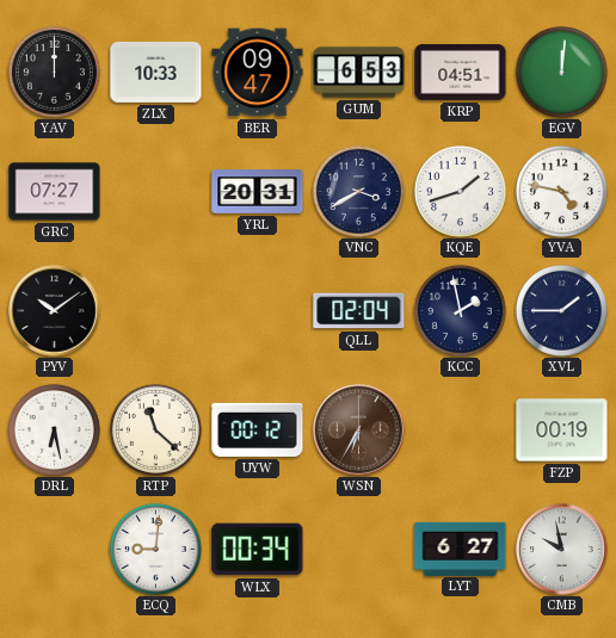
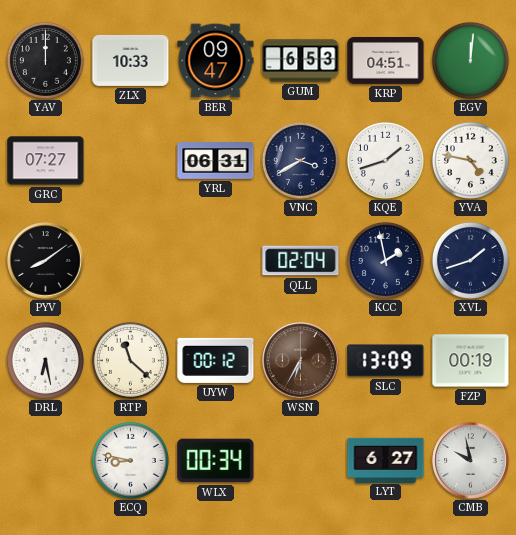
YRL: 20:31 -> 06:31 (216, 161)
PYV: 10:09 -> 8:09 (46, 261)
XVL: 1:45 -> 1:42 (470, 260)
SLC: none -> 13:09 (386, 361)
ECQ: 9:01 -> 8:47 (130, 460)
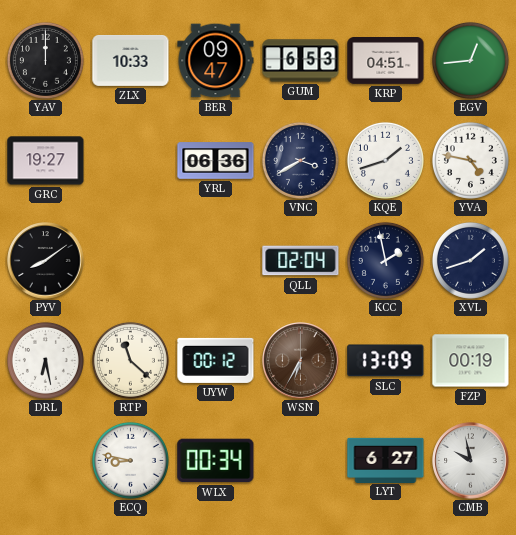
EGV: 12:01 -> 12:44 (470, 60)
GRC: 07:27 -> 19:27 (46, 161)
YRL: 06:31 -> 06:36 (216, 161)
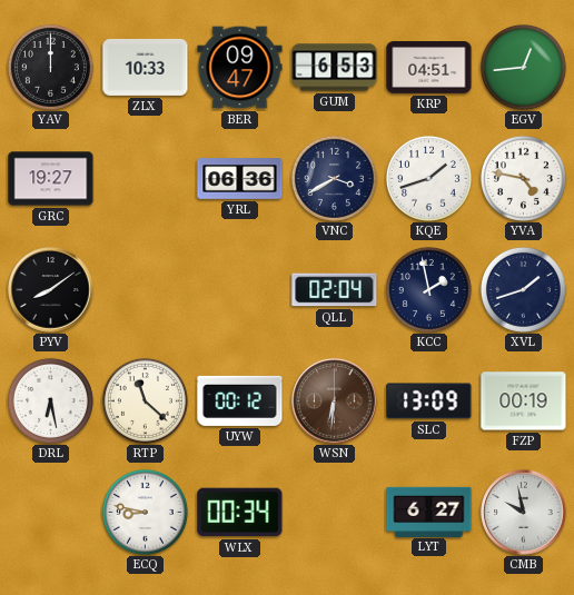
WSN: 6:35 -> 6:31 (335, 401)
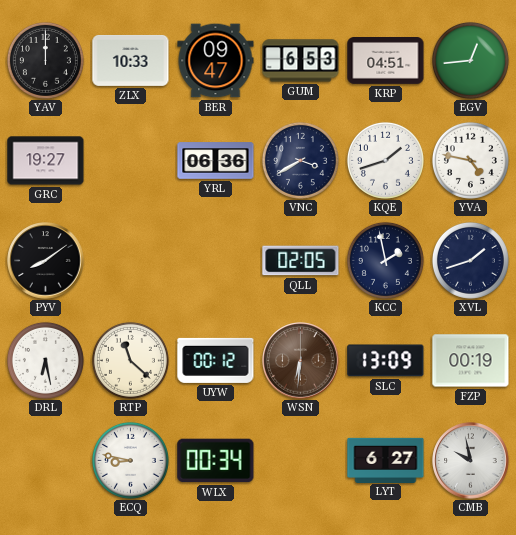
QLL: 02:04 -> 02:05 (301, 261)
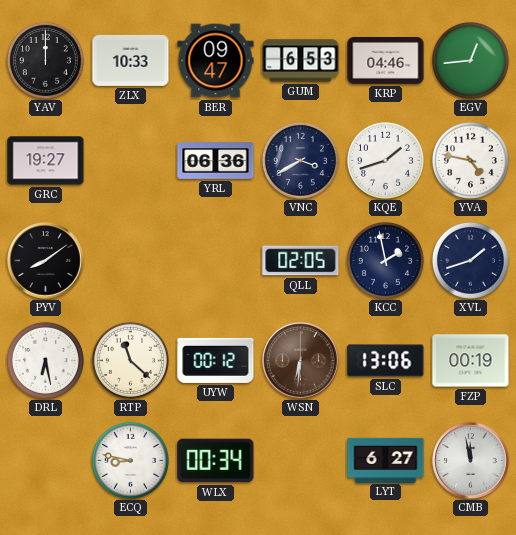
KRP: 04:51 -> 04:46 (386, 61)
SLC: 13:09 -> 13:06 (386, 361)
CMB: 9:58 -> 11:58 (471, 461)
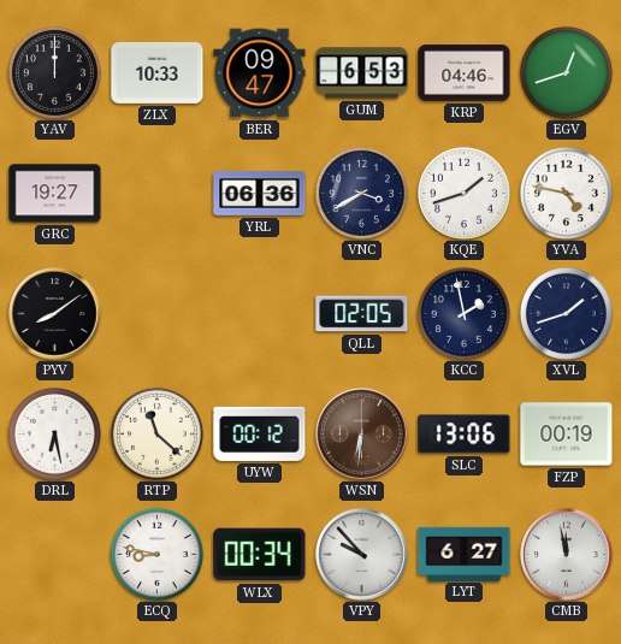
EGV: 12:44 -> 12:42 (566, 72)
VPY: none -> 9:53 (362, 555)
